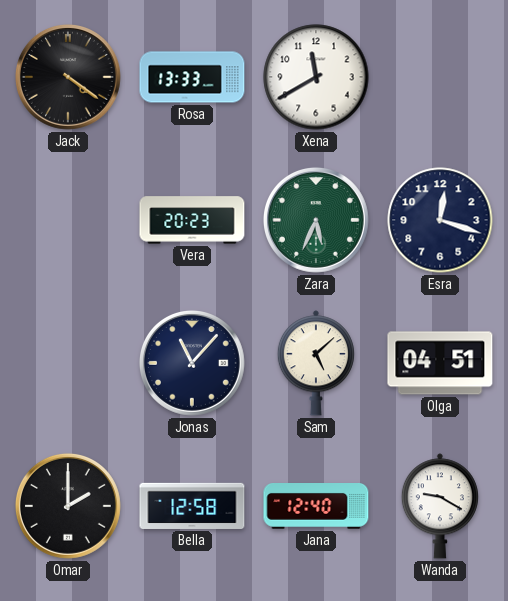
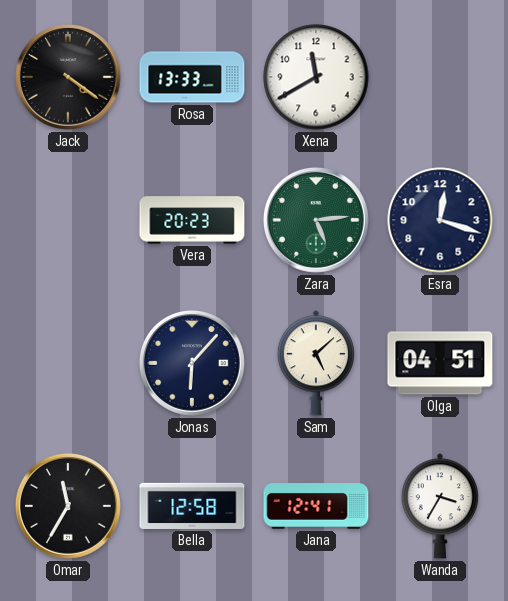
Zara: 5:34 -> 5:14 (316, 220)
Jonas: 11:07 -> 6:07 (192, 363)
Omar: 2:00 -> 11:35 (68, 506)
Jana: 12:40 -> 12:41 (316, 507)
Wanda: 9:20 -> 3:35 (440, 506)
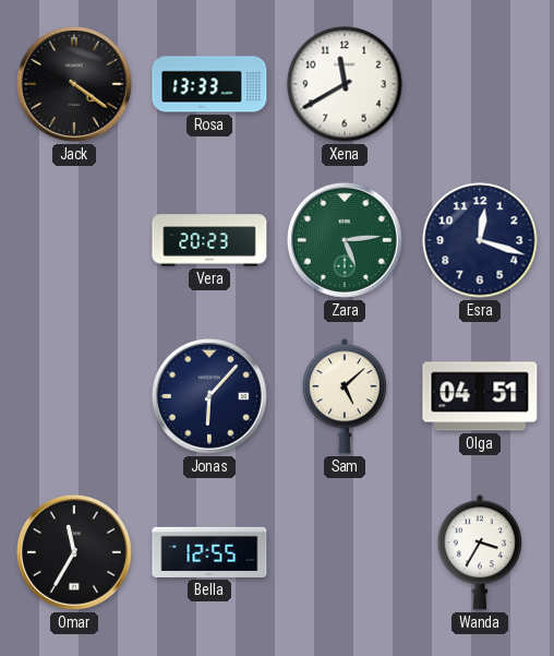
Bella: 12:58 -> 12:55 (209, 552)
Jana: 12:41 -> none (316, 507)
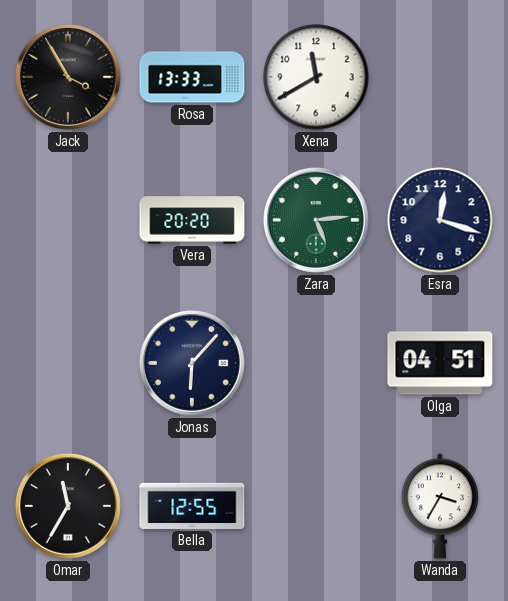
Jack: 4:21 -> 3:55 (68, 77)
Vera: 20:23 -> 20:20 (192, 220)
Sam: 5:08 -> none (345, 396)
